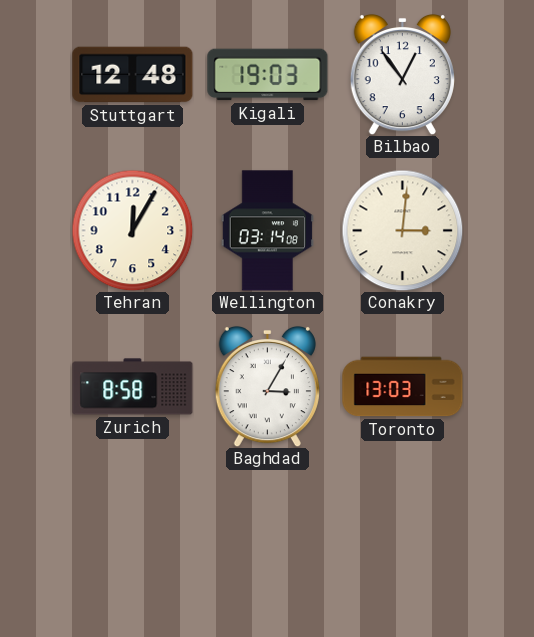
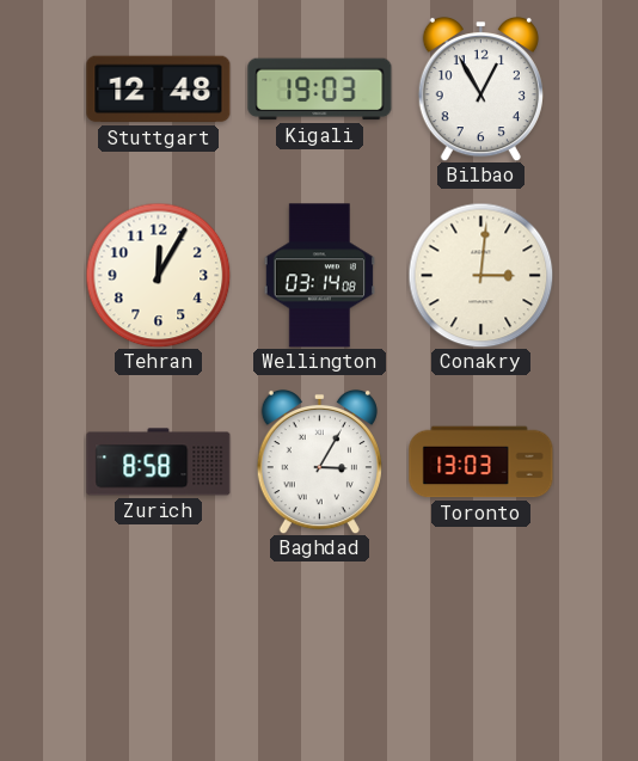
Bilbao: 12:54 -> 12:55 (480, 88)
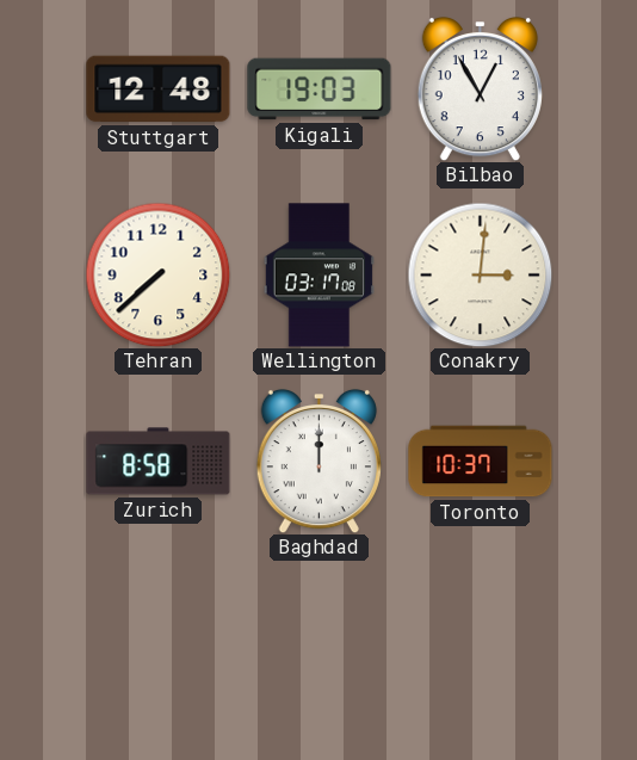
Tehran: 12:05 -> 7:38 (157, 274)
Wellington: 03:14 -> 03:17 (318, 276)
Baghdad: 3:05 -> 12:00 (318, 461)
Toronto: 13:03 -> 10:37 (481, 462)
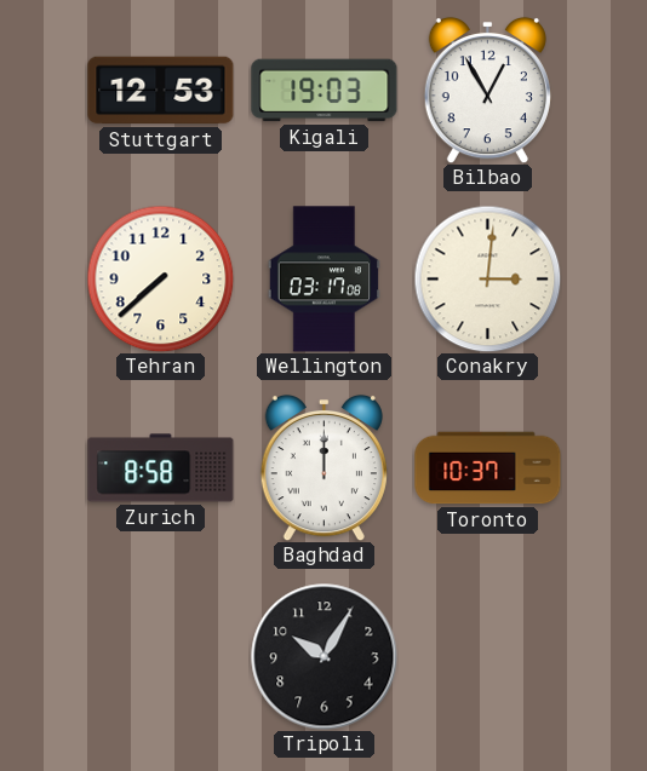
Stuttgart: 12:48 -> 12:53 (161, 91)
Tripoli: none -> 10:05 (325, 657)
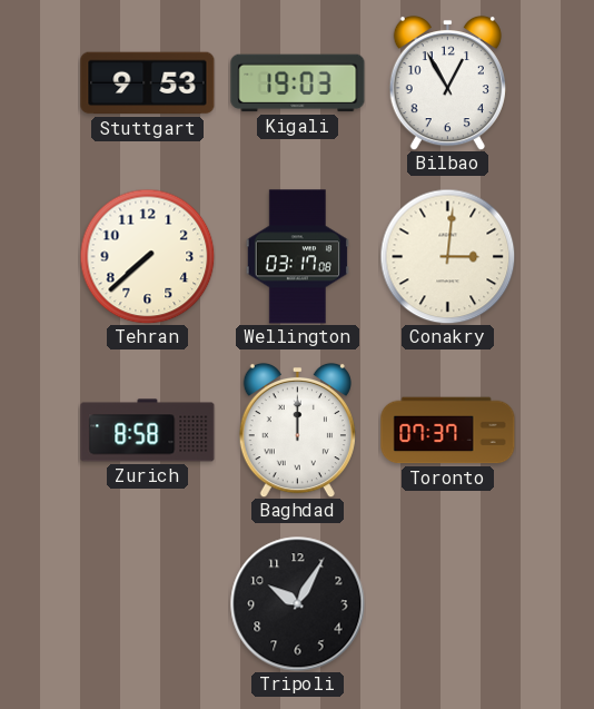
Stuttgart: 12:53 -> 9:53 (148, 83)
Toronto: 10:37 -> 07:37 (448, 431)
